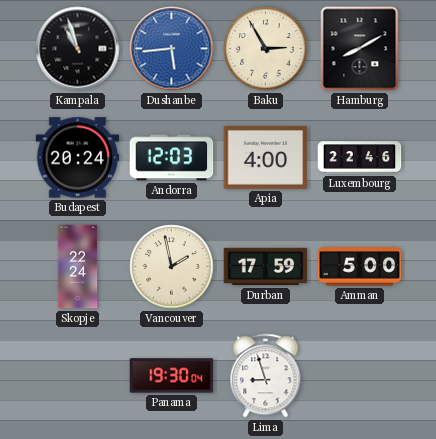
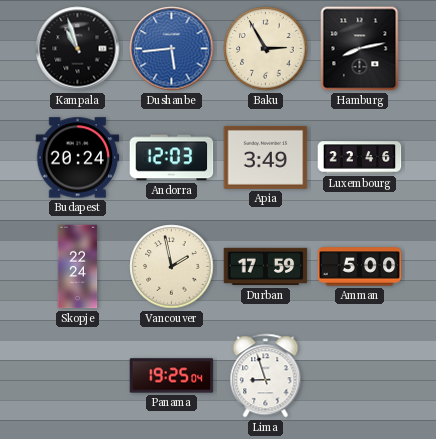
Hamburg: 8:10 -> 8:13 (360, 49)
Apia: 4:00 -> 3:49 (266, 157)
Panama: 19:30 -> 19:25 (172, 376)
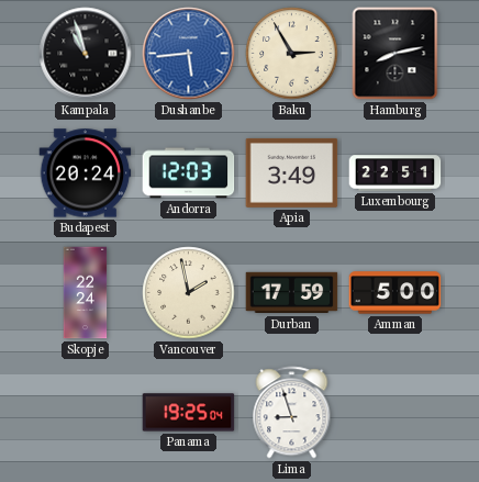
Luxembourg: 22:46 -> 22:51 (396, 173)
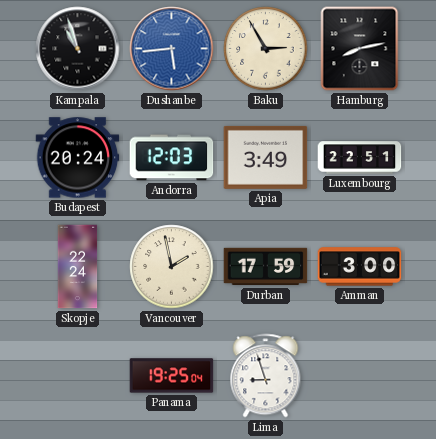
Amman: 5:00 -> 3:00 (360, 267)
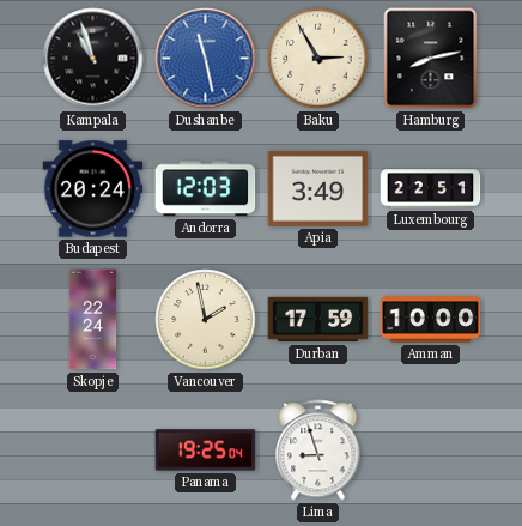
Dushanbe: 5:44 -> 11:28 (206, 59)
Amman: 3:00 -> 10:00 (431, 320)
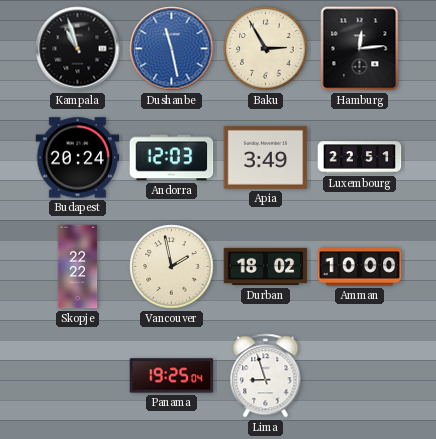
Hamburg: 8:13 -> 12:14 (360, 49)
Skopje: 22:24 -> 22:22 (78, 267)
Durban: 17:59 -> 18:02 (266, 267)
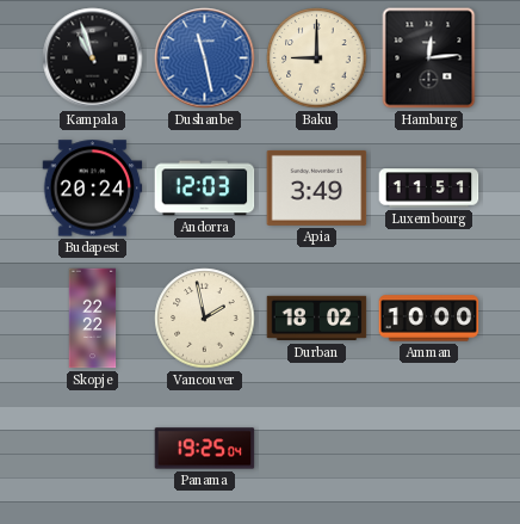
Baku: 2:55 -> 9:00 (317, 58)
Luxembourg: 22:51 -> 11:51 (429, 189)
Lima: 8:57 -> none (266, 376)
